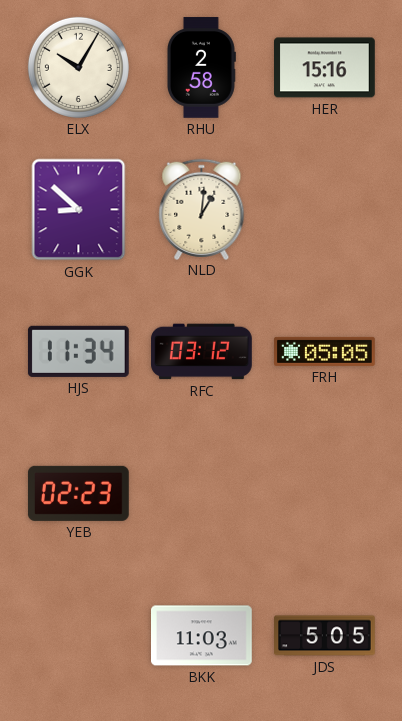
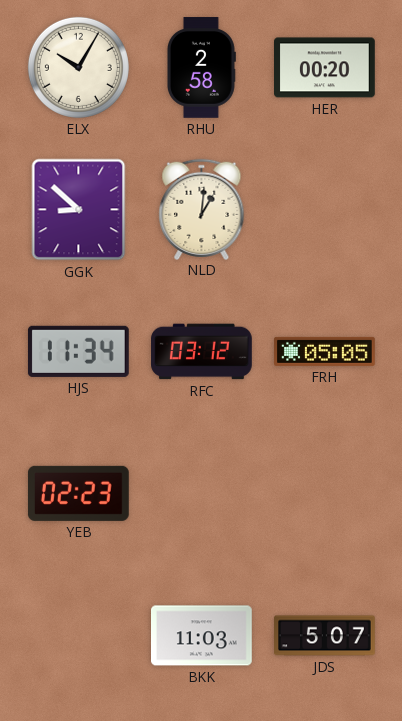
HER: 15:16 -> 00:20 (325, 68)
JDS: 5:05 -> 5:07 (325, 636)
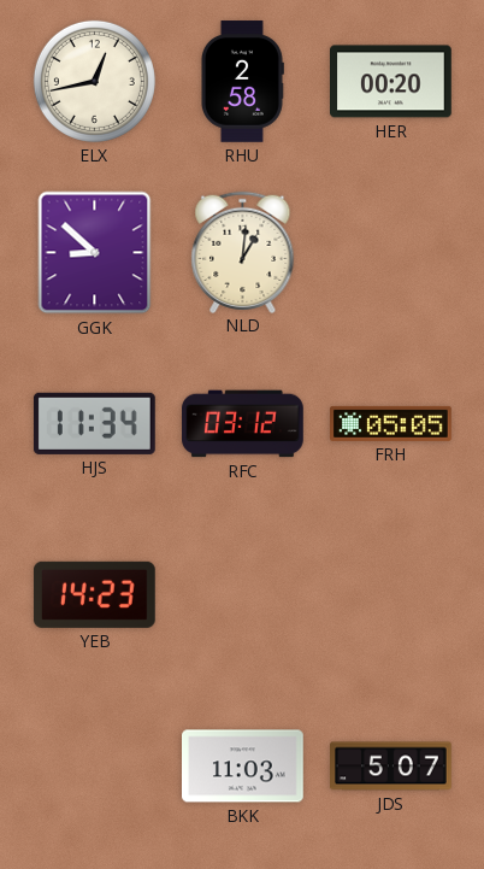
ELX: 10:05 -> 12:43 (94, 81)
YEB: 02:23 -> 14:23 (94, 594)
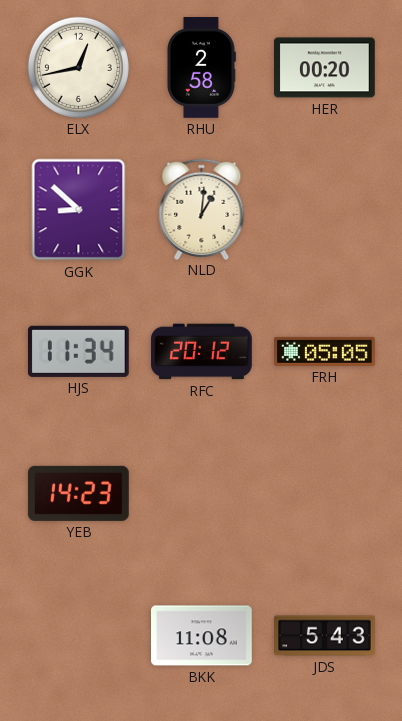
RFC: 03:12 -> 20:12 (202, 352)
BKK: 11:03 -> 11:08 (202, 636)
JDS: 5:07 -> 5:43 (325, 636)
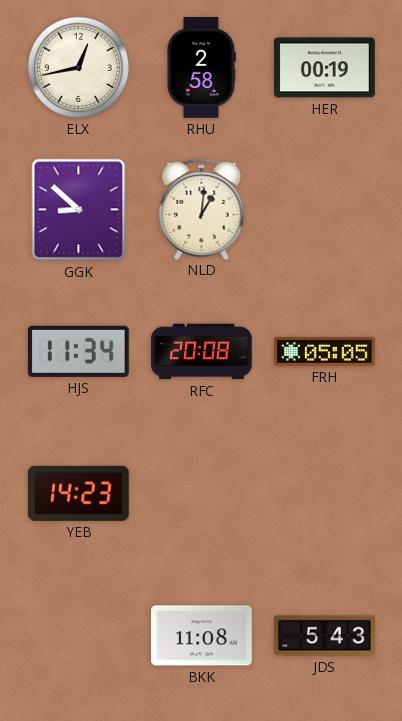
HER: 00:20 -> 00:19 (325, 68)
RFC: 20:12 -> 20:08 (202, 352)
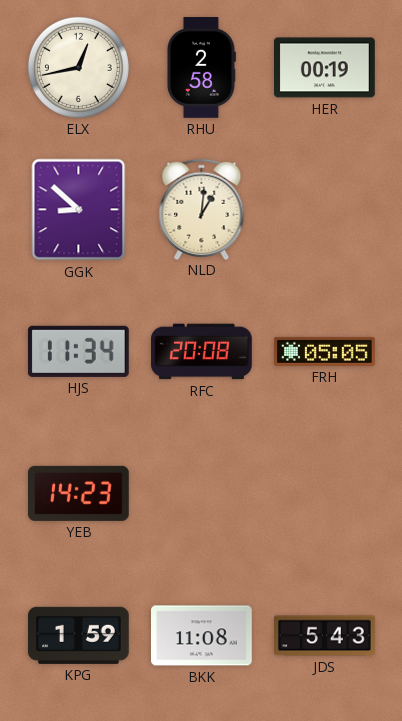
KPG: none -> 1:59 (79, 635)
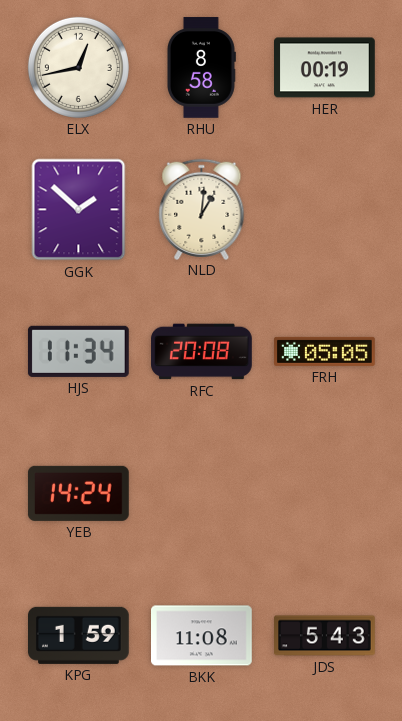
RHU: 2:58 -> 8:58 (201, 68)
GGK: 8:52 -> 1:52 (79, 210)
YEB: 14:23 -> 14:24 (78, 493)
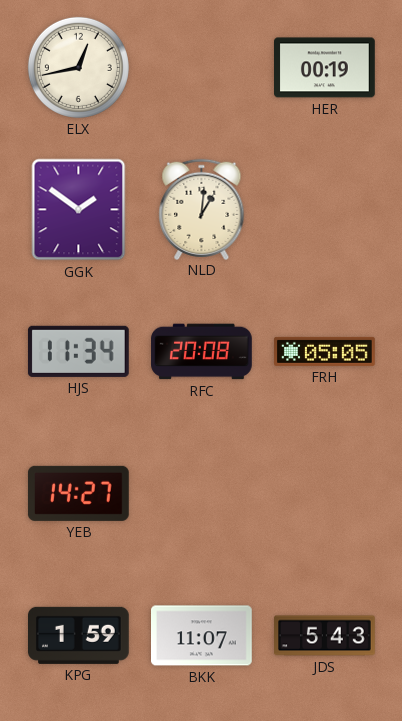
RHU: 8:58 -> none (201, 68)
GGK: 1:52 -> 1:51 (79, 210)
YEB: 14:24 -> 14:27 (78, 493)
BKK: 11:08 -> 11:07 (202, 636)
